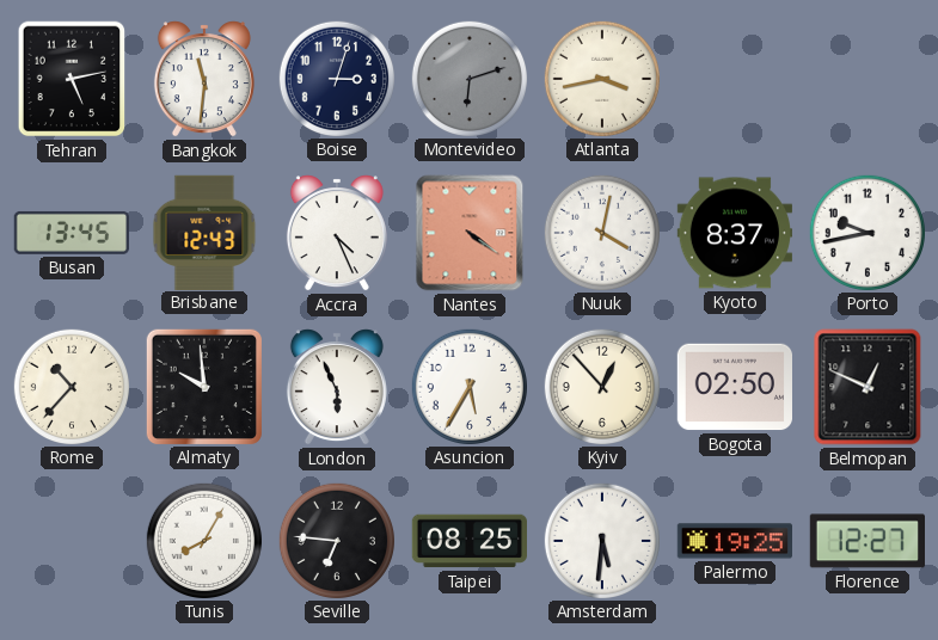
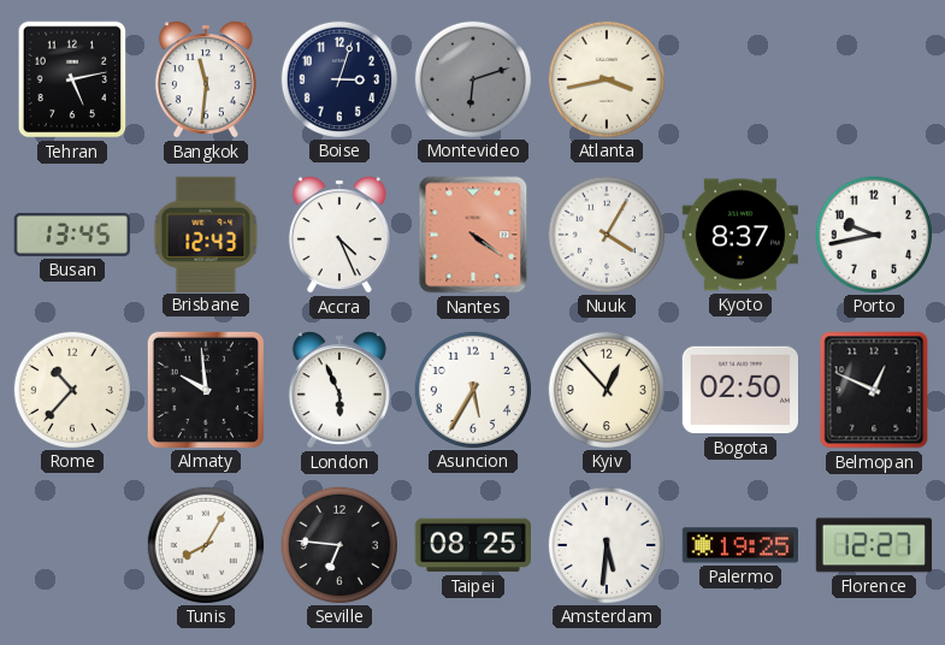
Nuuk: 4:02 -> 4:05 (606, 233)
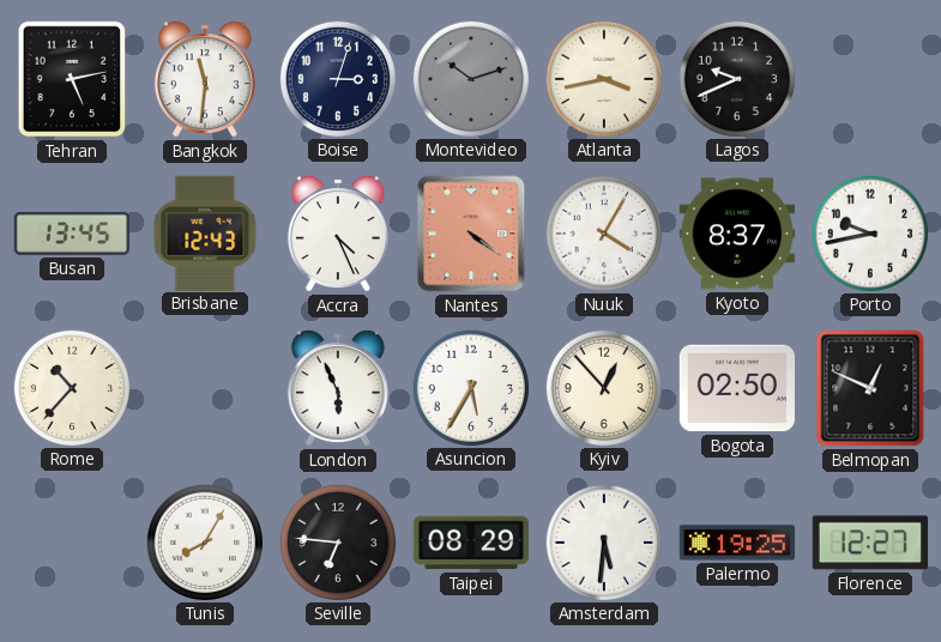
Montevideo: 6:12 -> 10:12 (470, 78)
Lagos: none -> 9:41 (736, 78)
Almaty: 9:59 -> none (206, 390)
Taipei: 08:25 -> 08:29 (470, 543)
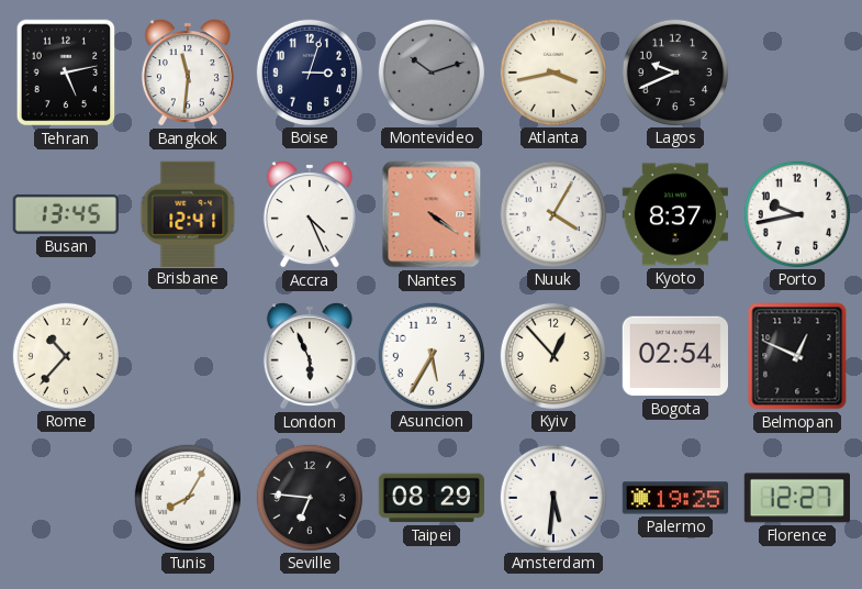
Brisbane: 12:43 -> 12:41 (188, 213)
Bogota: 02:50 -> 02:54 (674, 356)
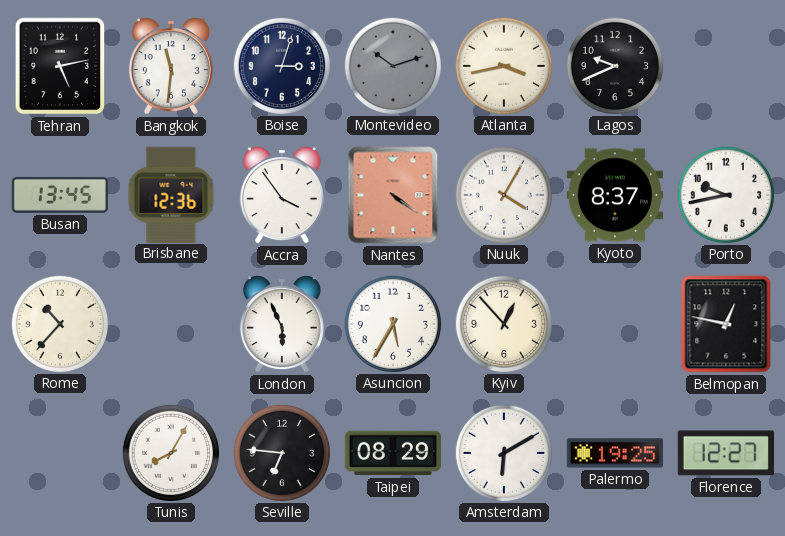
Brisbane: 12:41 -> 12:36 (171, 194)
Accra: 4:26 -> 3:54 (282, 195)
Bogota: 02:54 -> none (674, 356)
Belmopan: 12:49 -> 12:47 (726, 324)
Amsterdam: 5:31 -> 6:10 (503, 452)
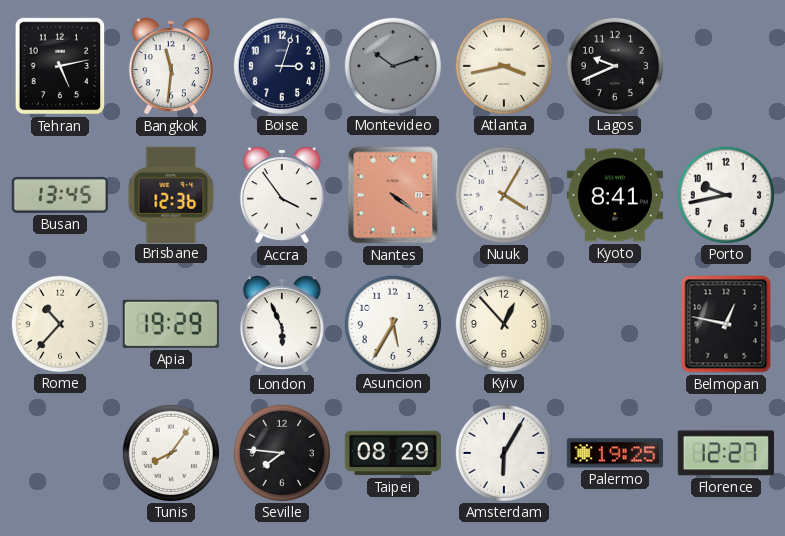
Kyoto: 8:37 -> 8:41 (614, 195)
Apia: none -> 19:29 (171, 324)
Tunis: 8:05 -> 8:06 (170, 452)
Seville: 6:46 -> 7:46 (281, 452)
Amsterdam: 6:10 -> 6:05 (503, 452)
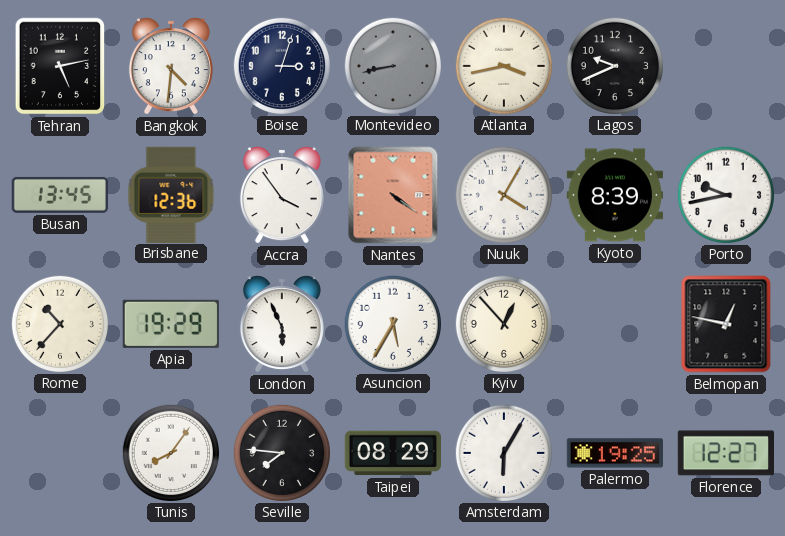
Bangkok: 11:31 -> 4:31 (171, 66)
Montevideo: 10:12 -> 8:43 (392, 65)
Kyoto: 8:41 -> 8:39 (614, 195)
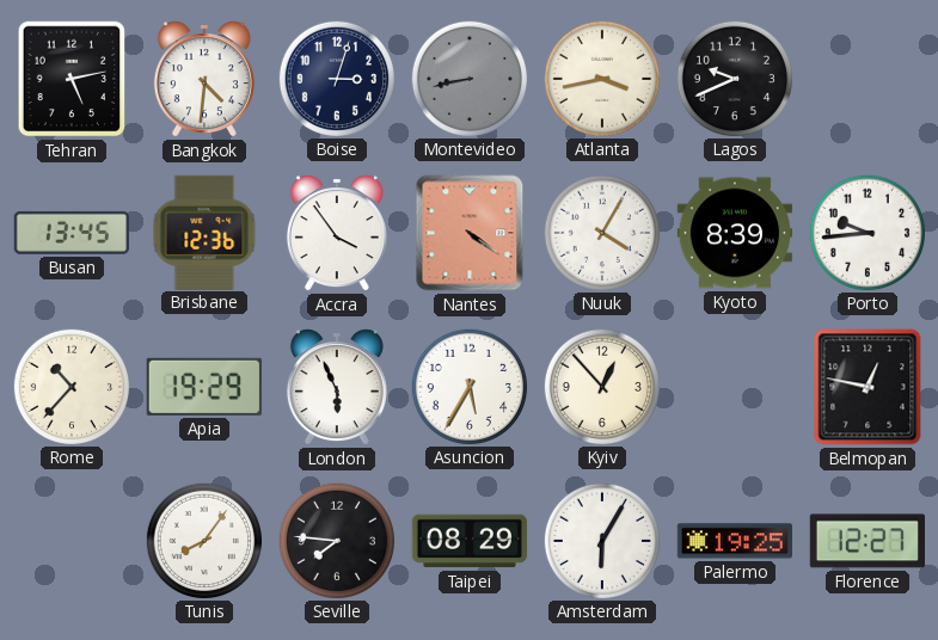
Porto: 9:43 -> 9:44 (866, 232)
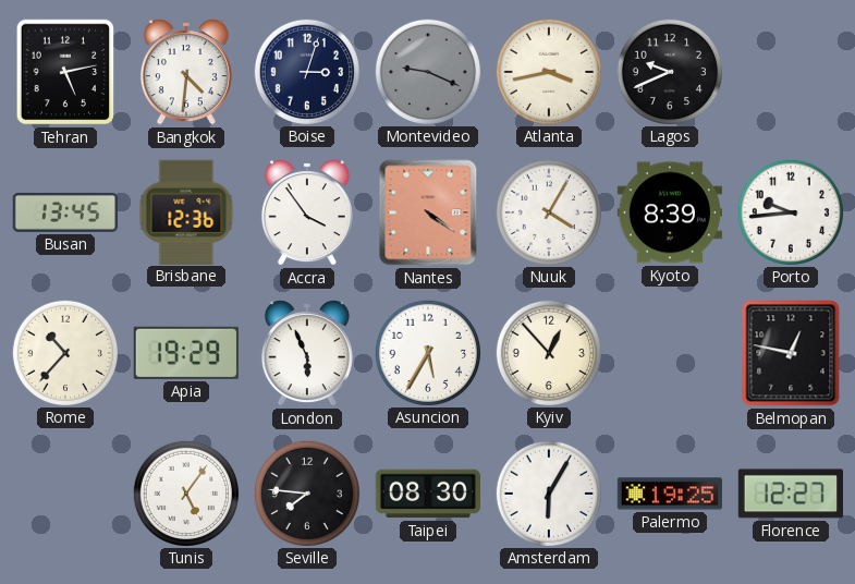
Montevideo: 8:43 -> 9:19 (427, 71)
Tunis: 8:06 -> 5:06 (185, 492)
Taipei: 08:29 -> 08:30 (427, 494)
